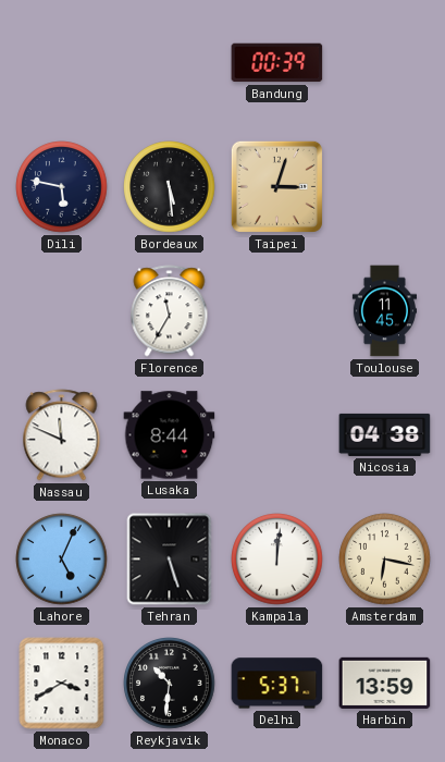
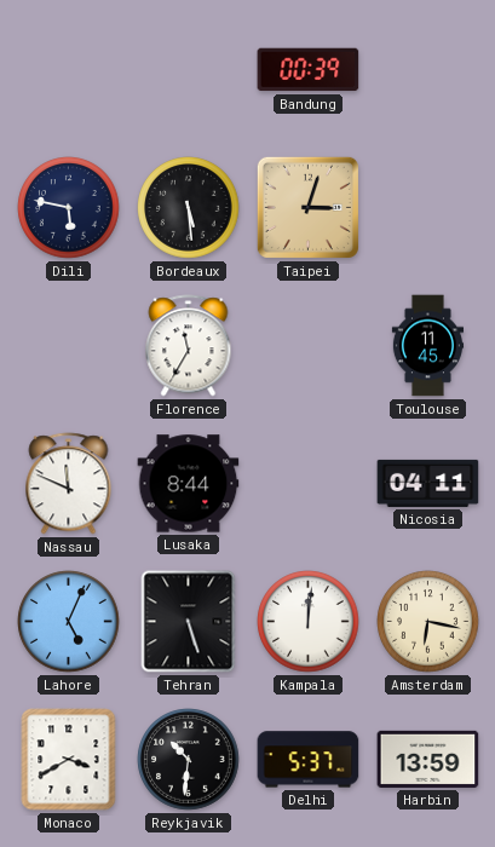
Nicosia: 04:38 -> 04:11 (428, 483)
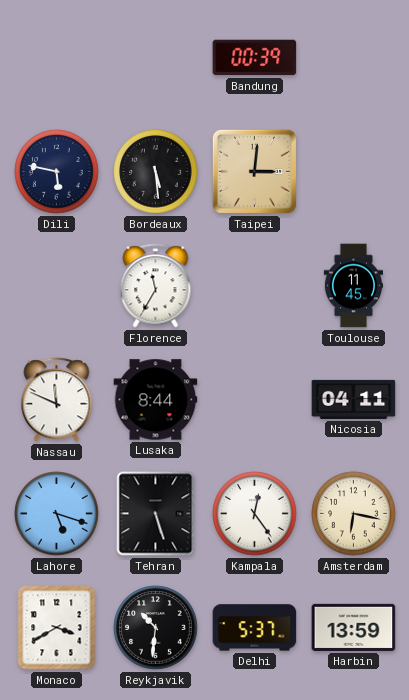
Taipei: 3:03 -> 3:01 (254, 171)
Lahore: 5:04 -> 5:18 (57, 514)
Kampala: 12:01 -> 12:24 (255, 514)
